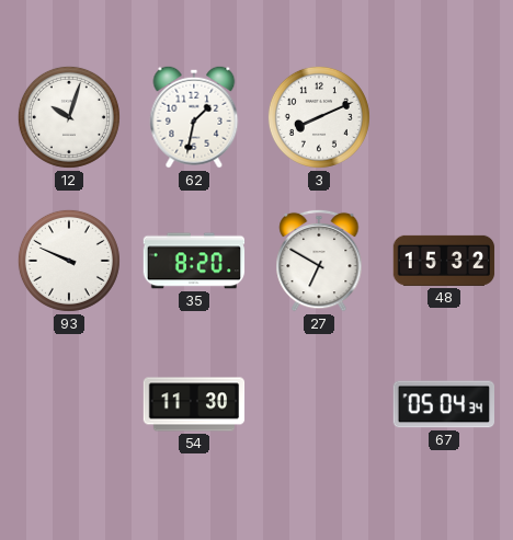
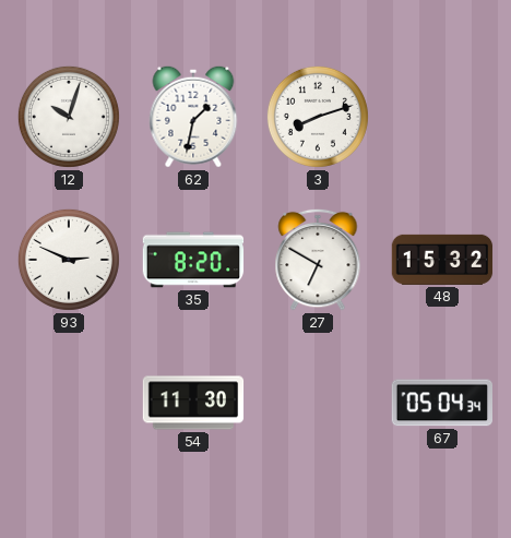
3: 8:11 -> 8:12 (318, 117)
93: 9:49 -> 2:49 (69, 260)
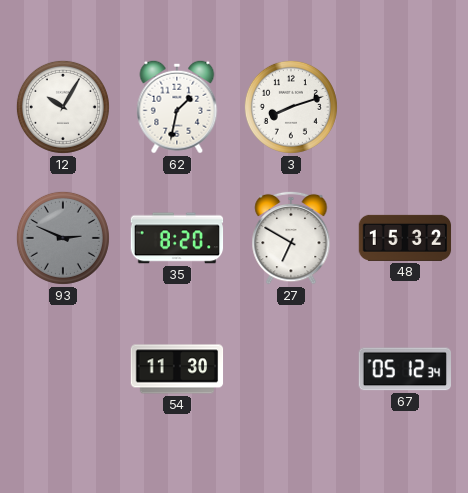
12: 10:03 -> 10:05 (63, 107)
93 dial: white -> grey (63, 238)
67: 05:04 -> 05:12 (404, 369)
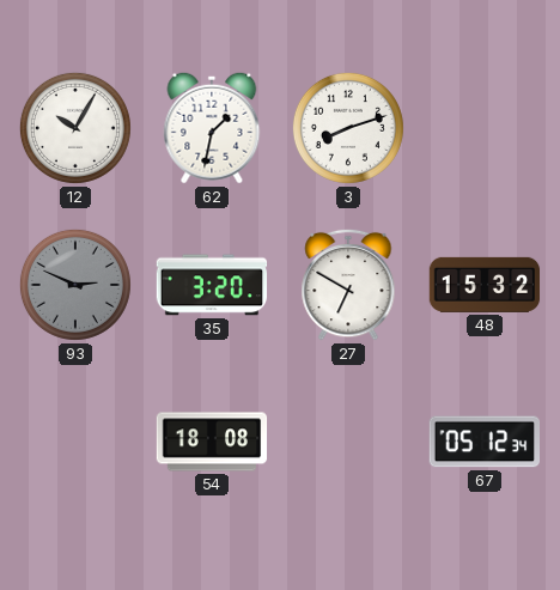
35: 8:20 -> 3:20 (212, 285)
54: 11:30 -> 18:08 (212, 442)
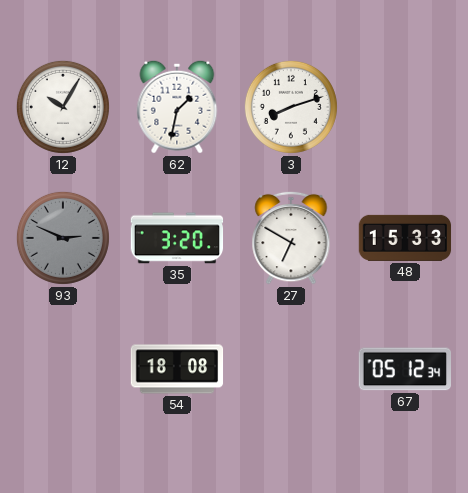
48: 15:32 -> 15:33 (405, 238)
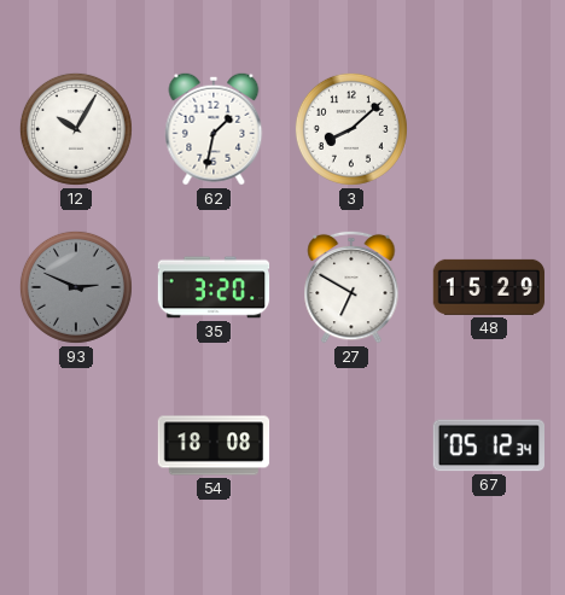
3: 8:12 -> 8:08 (351, 129)
48: 15:33 -> 15:29 (489, 287)
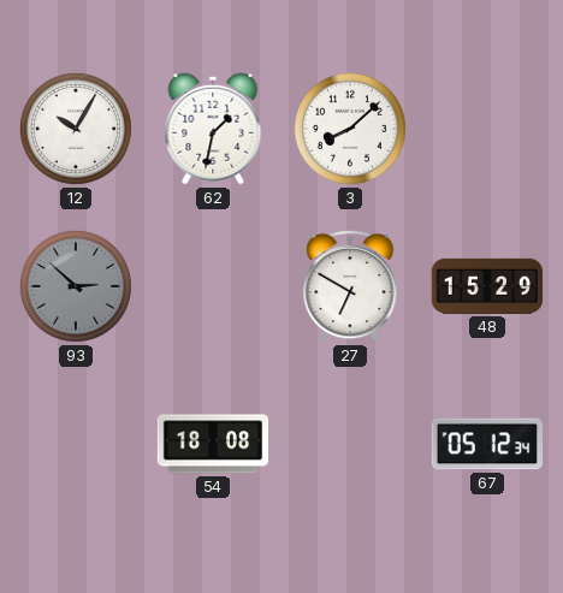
93: 2:49 -> 2:52 (76, 286)
35: 3:20 -> none (214, 287)
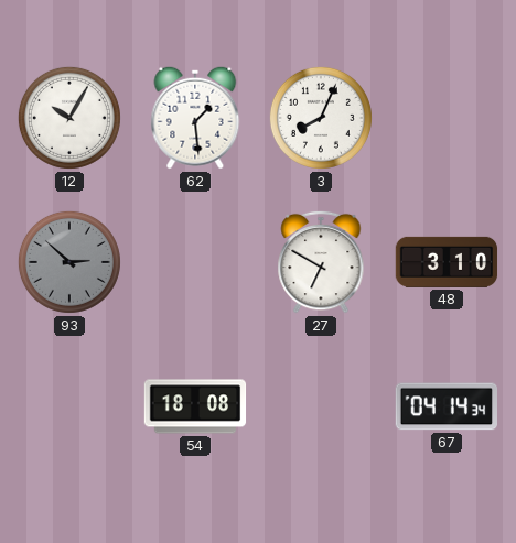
62: 1:32 -> 1:29 (195, 118)
3: 8:08 -> 8:04 (321, 118)
48: 15:29 -> 3:10 (447, 262)
67: 05:12 -> 04:14 (445, 406)
